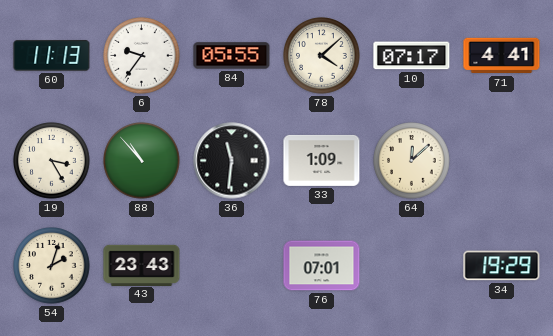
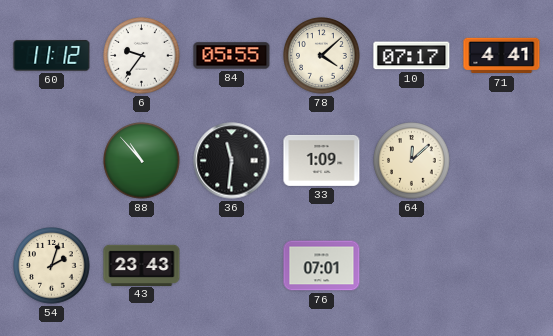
60: 11:13 -> 11:12 (52, 56)
19: 3:25 -> none (52, 161)
34: 19:29 -> none (502, 266)
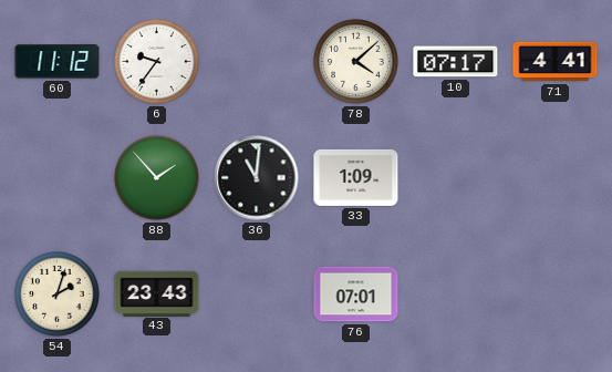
84: 05:55 -> none (232, 56)
88: 10:53 -> 1:53 (157, 178)
36: 11:31 -> 11:01 (257, 178)
64: 12:08 -> none (412, 161)
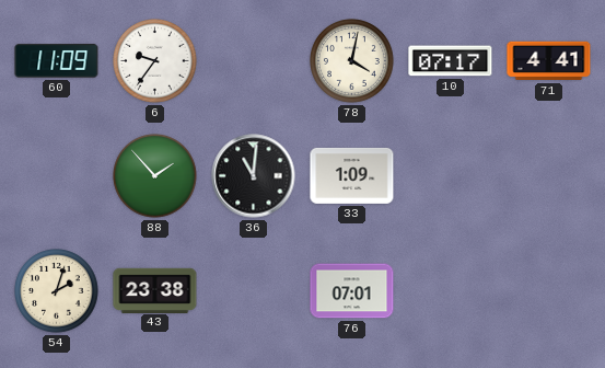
60: 11:12 -> 11:09 (57, 61)
78: 4:08 -> 4:02 (352, 61)
43: 23:43 -> 23:38 (155, 290)
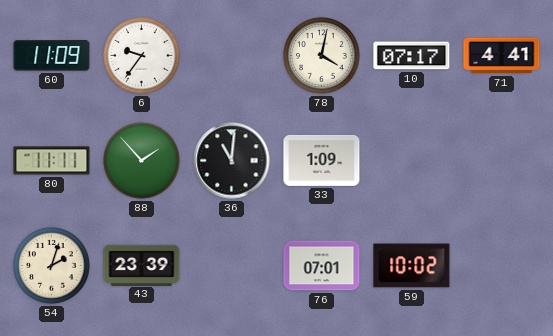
80: none -> 11:11 (52, 161)
43: 23:38 -> 23:39 (142, 265)
59: none -> 10:02 (412, 266)
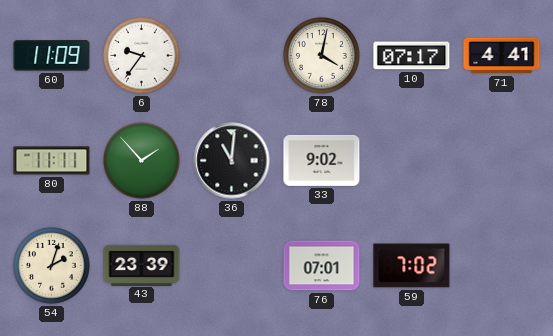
33: 1:09 -> 9:02 (322, 160)
59: 10:02 -> 7:02 (412, 266)
